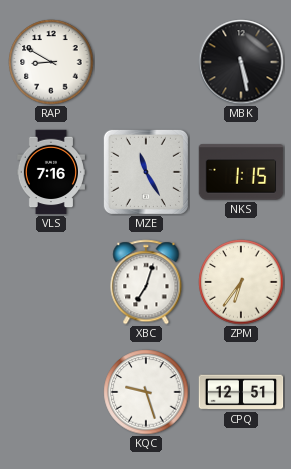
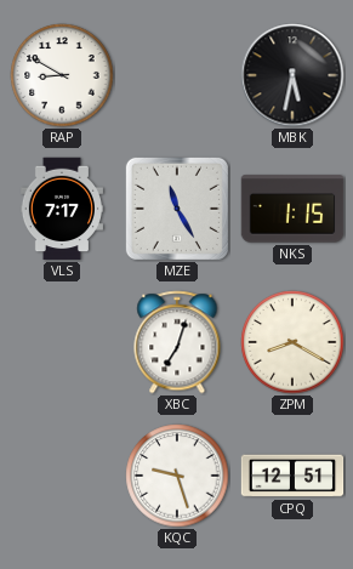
MBK: 5:28 -> 5:32 (292, 75)
VLS: 7:16 -> 7:17 (62, 209)
ZPM: 6:36 -> 8:20 (292, 342)
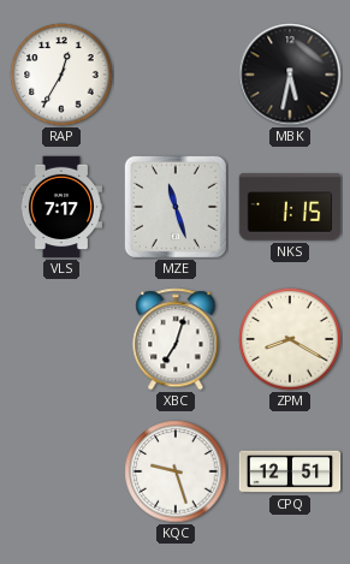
RAP: 8:50 -> 12:35 (61, 75)
MZE: 11:25 -> 11:27 (176, 207)
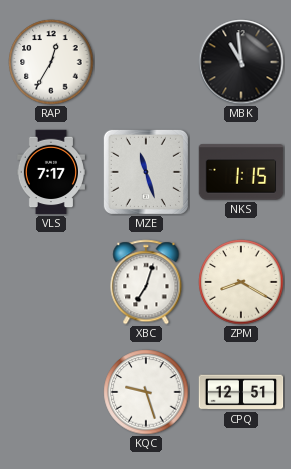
MBK: 5:32 -> 10:59 (241, 62)
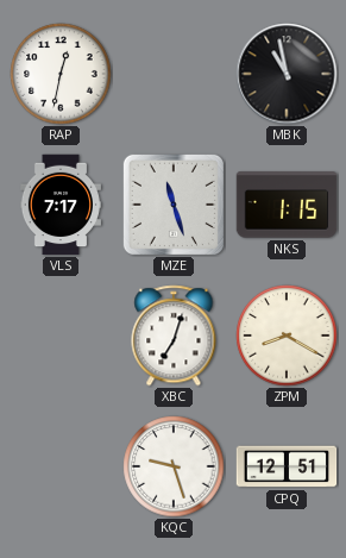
RAP: 12:35 -> 12:32 (61, 74)
MBK: 10:59 -> 10:58 (287, 74)
